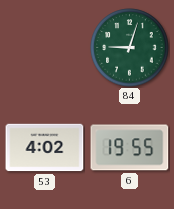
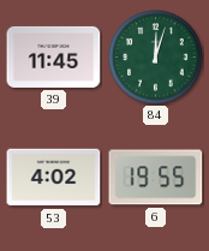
39: none -> 11:45 (54, 56)
84: 9:03 -> 12:03 (156, 58)
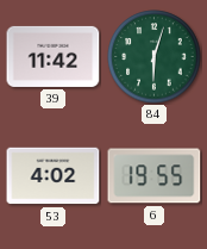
39: 11:45 -> 11:42 (54, 56)
84: 12:03 -> 6:03 (155, 57)
